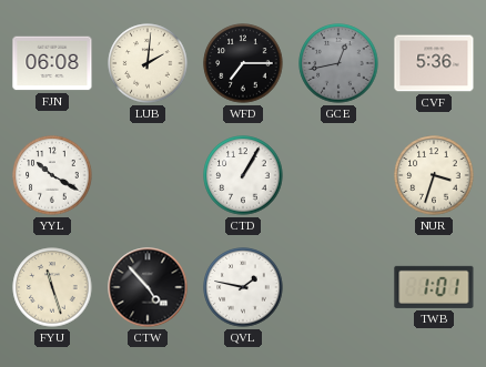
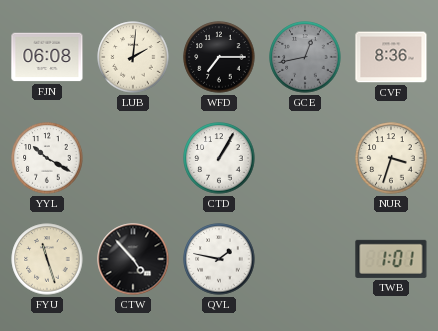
CVF: 5:36 -> 8:36 (391, 57)
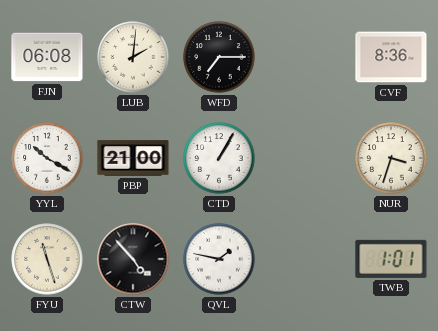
GCE: 12:43 -> none (305, 57)
PBP: none -> 21:00 (133, 158)
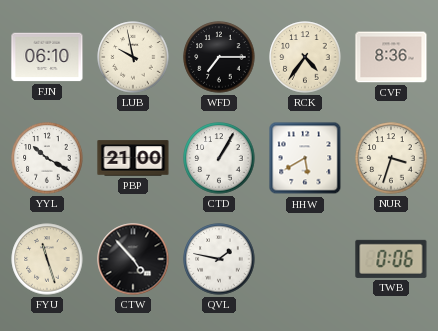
FJN: 06:08 -> 06:10 (47, 57)
LUB: 2:01 -> 9:58 (133, 57)
RCK: none -> 4:36 (305, 57)
HHW: none -> 5:40 (305, 158)
TWB: 1:01 -> 0:06 (391, 259)
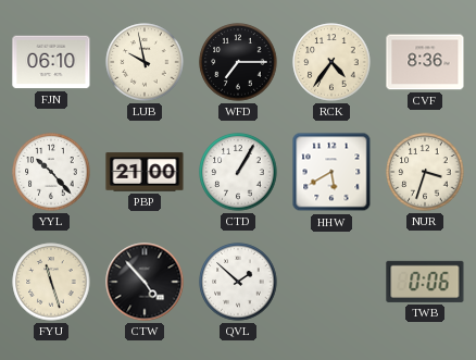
YYL: 10:20 -> 10:23 (51, 172)
QVL: 1:47 -> 1:52 (238, 282)
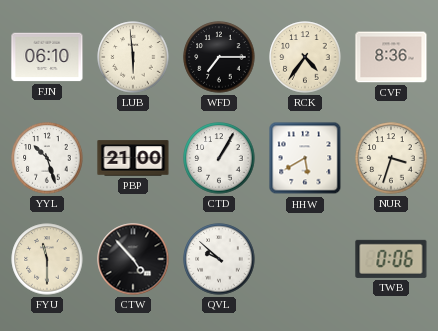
LUB: 9:58 -> 5:59 (133, 57)
YYL: 10:23 -> 10:27 (47, 158)
FYU: 11:27 -> 11:30 (47, 259)
QVL: 1:52 -> 9:52 (219, 259)
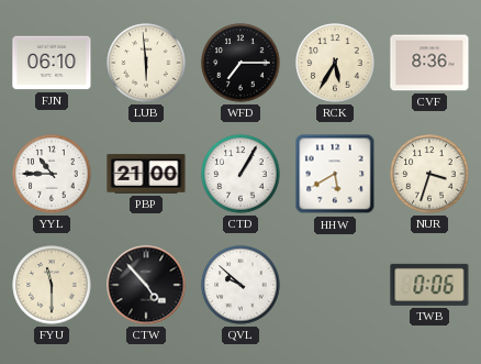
RCK: 4:36 -> 5:35 (335, 63)
YYL: 10:27 -> 10:45 (52, 174)
